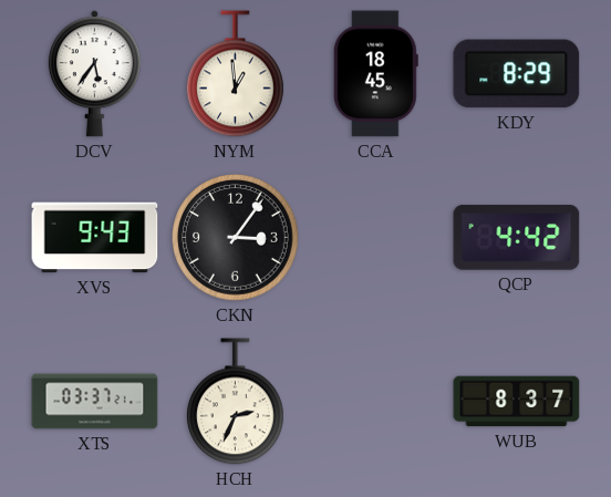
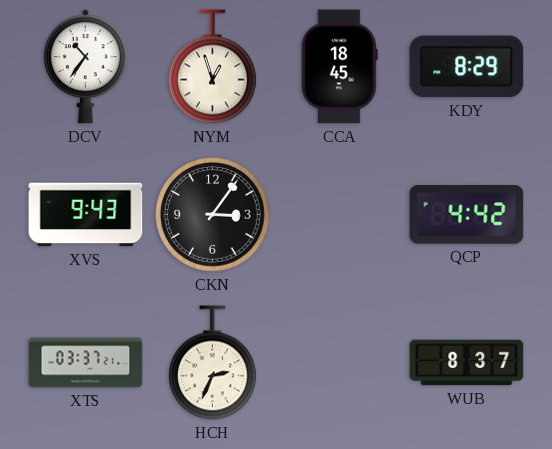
DCV: 5:36 -> 10:36 (85, 67)
NYM: 12:59 -> 12:57 (213, 67)
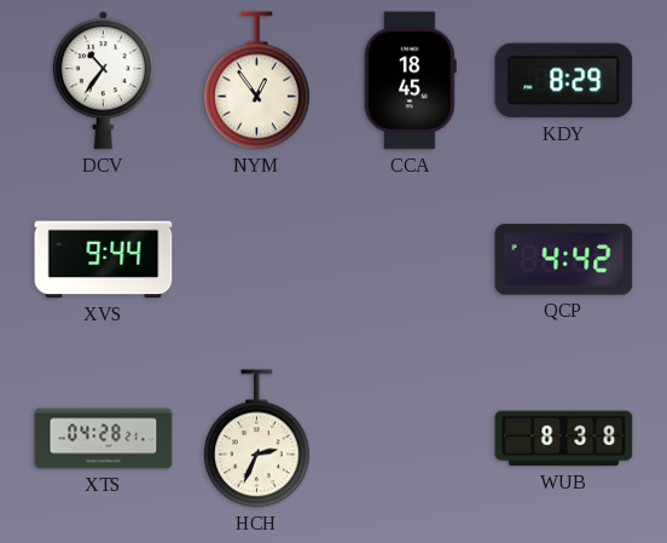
NYM: 12:57 -> 12:54 (257, 81)
XVS: 9:43 -> 9:44 (104, 260)
CKN: 3:06 -> none (213, 215)
XTS: 03:37 -> 04:28 (104, 439)
WUB: 8:37 -> 8:38 (564, 439)
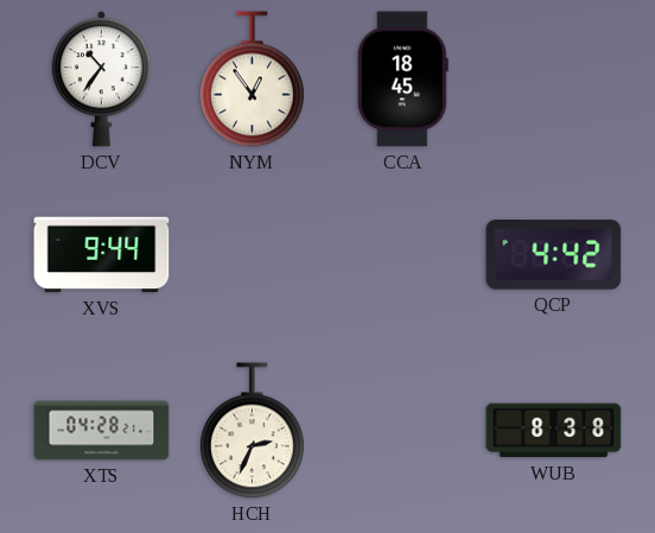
KDY: 8:29 -> none (564, 81)
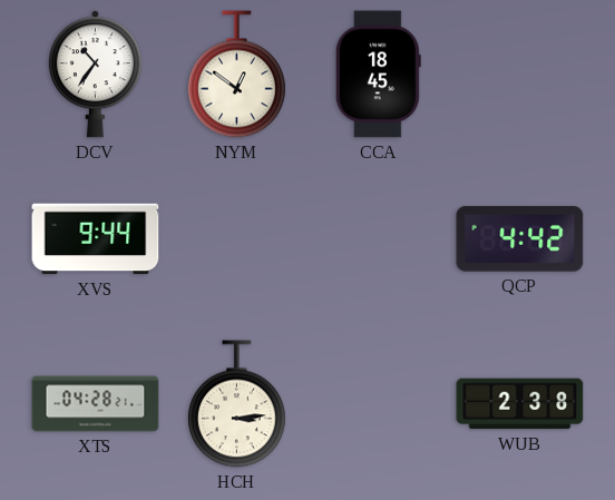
NYM: 12:54 -> 12:51 (237, 75)
HCH: 2:34 -> 3:14 (237, 404)
WUB: 8:38 -> 2:38 (520, 404)
